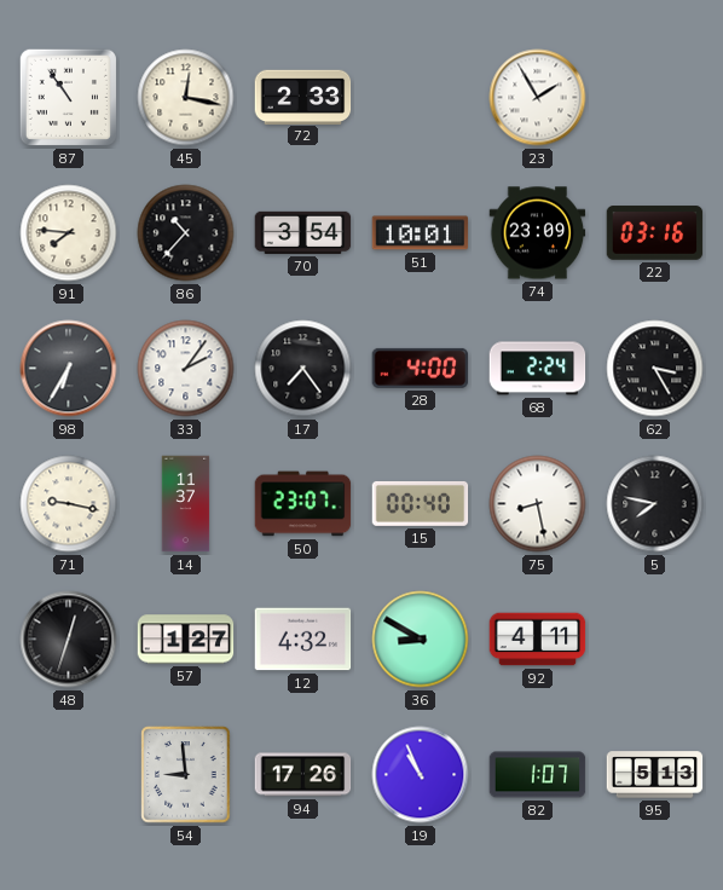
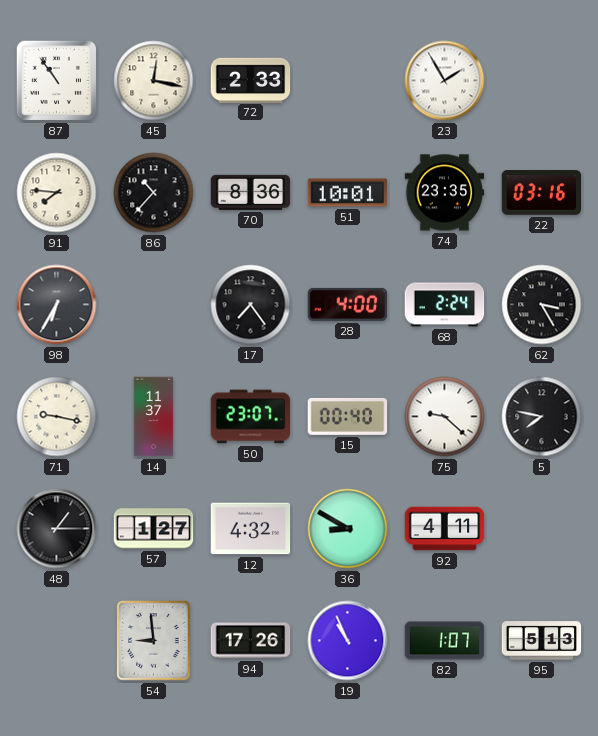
70: 3:54 -> 8:36 (251, 192)
74: 23:09 -> 23:35 (445, 193)
33: 2:06 -> none (186, 369)
75: 8:28 -> 9:22 (445, 417)
48: 12:33 -> 1:15 (57, 529)
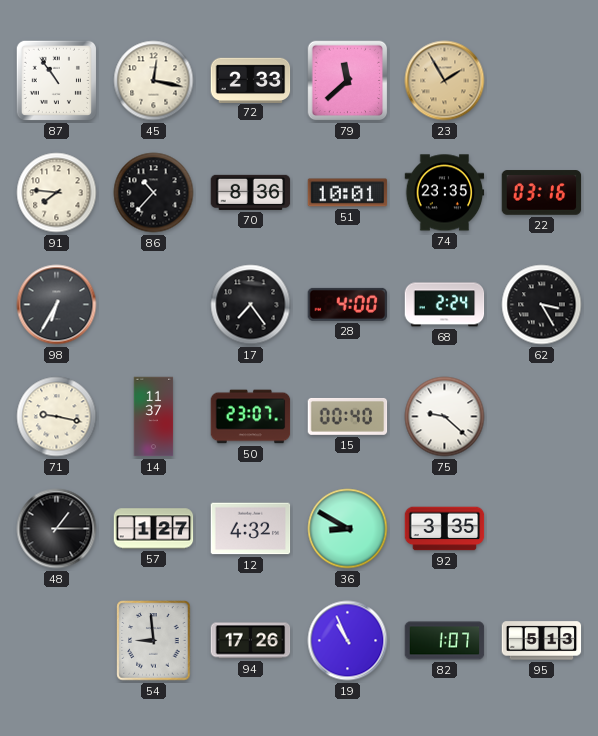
79: none -> 11:38 (348, 81)
23 dial: white -> champagne (445, 81)
5: 7:47 -> none (542, 417)
92: 4:11 -> 3:35 (445, 529)
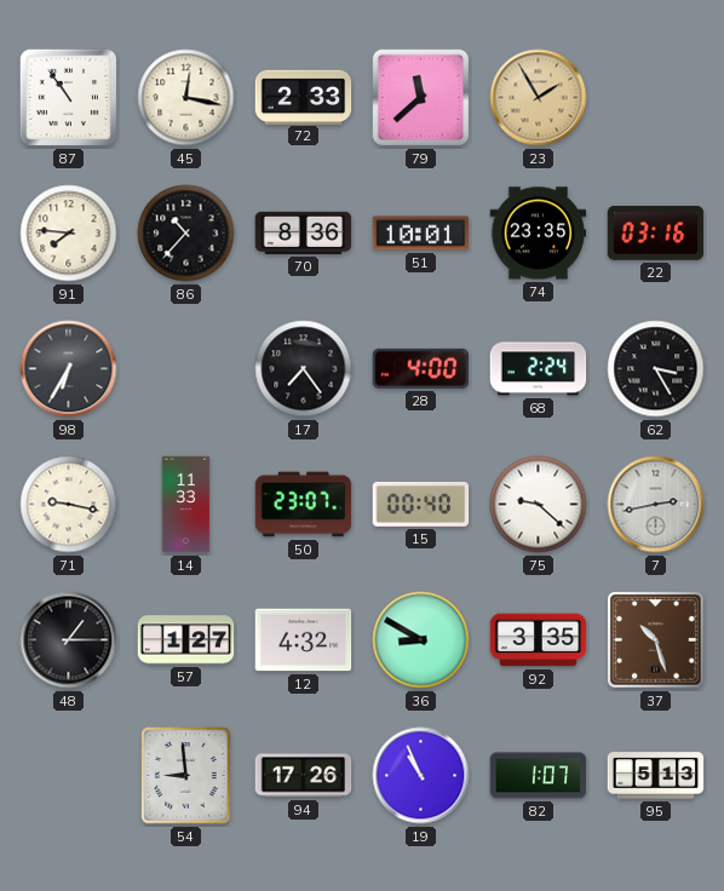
14: 11:37 -> 11:33 (186, 505)
7: none -> 2:43 (656, 505)
37: none -> 10:27 (656, 640)
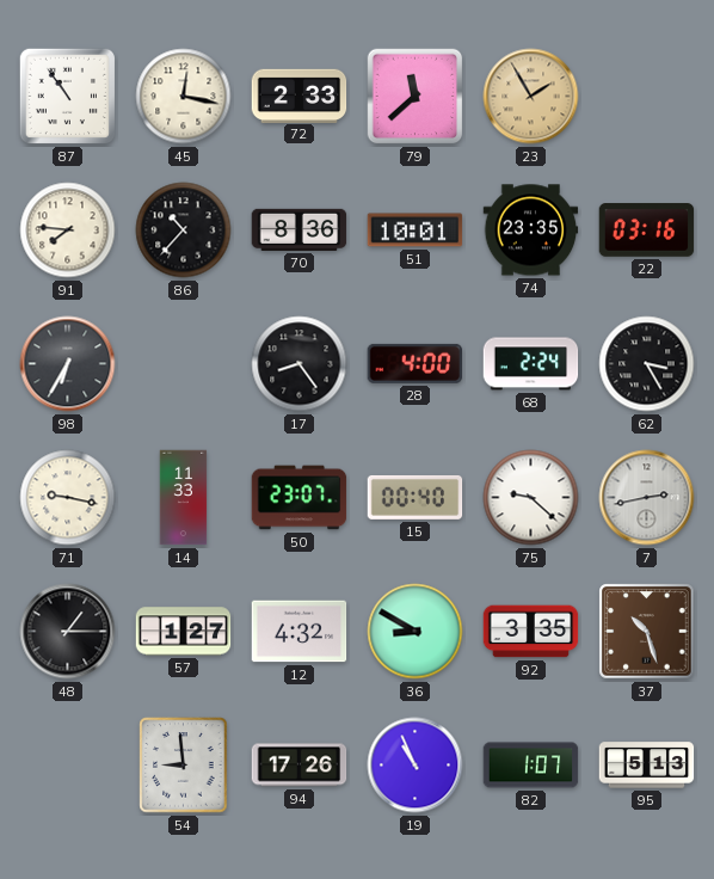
17: 7:24 -> 8:24 (300, 364)
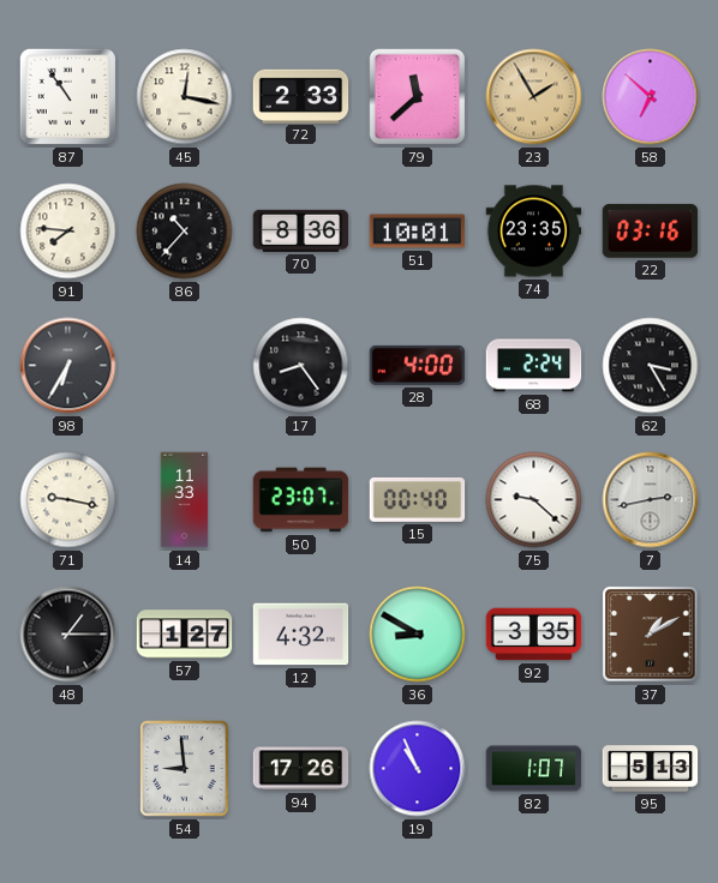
58: none -> 6:52 (651, 97)
37: 10:27 -> 1:10 (651, 635)
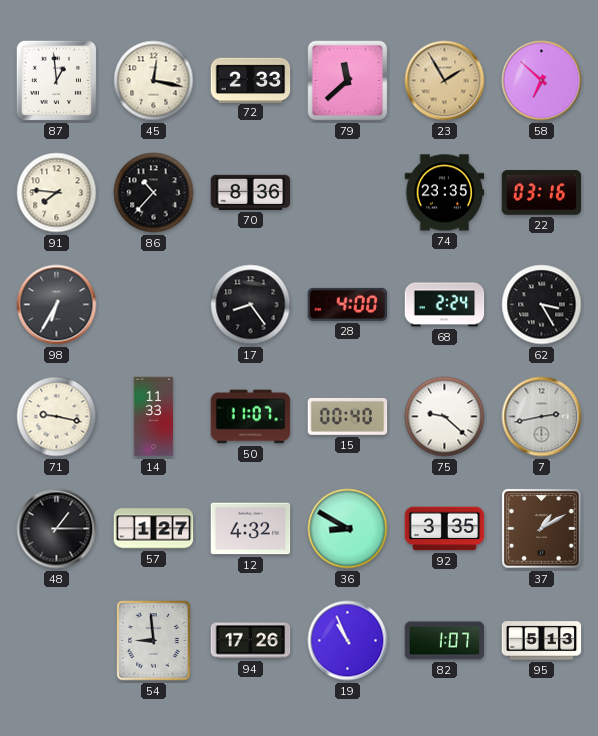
87: 10:54 -> 12:59 (56, 80)
51: 10:01 -> none (418, 232)
50: 23:07 -> 11:07 (251, 417)
